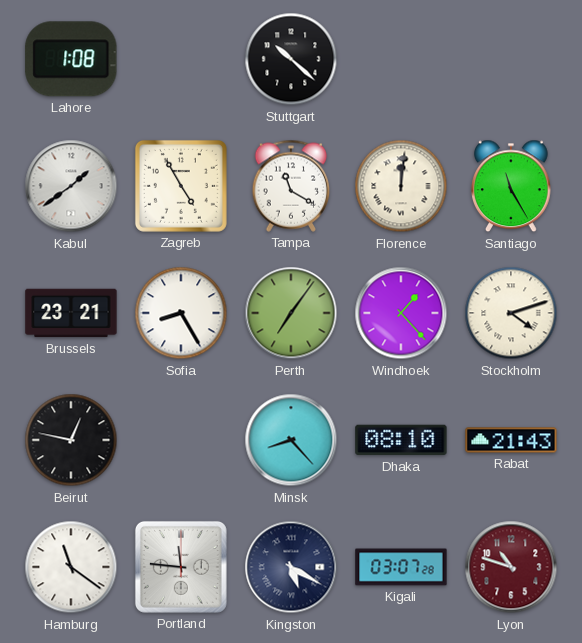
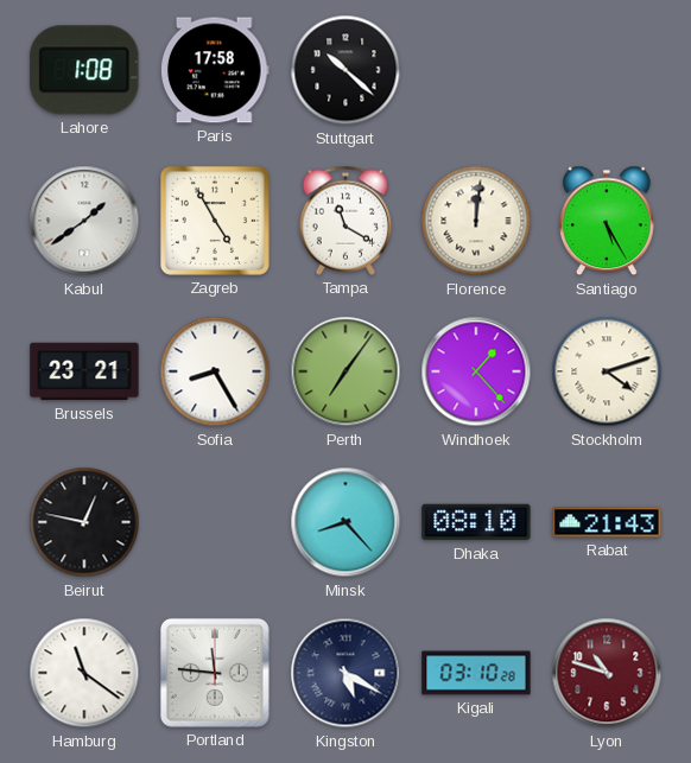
Paris: none -> 17:58 (216, 70)
Santiago: 11:25 -> 5:25 (608, 221)
Kigali: 03:07 -> 03:10 (476, 673)
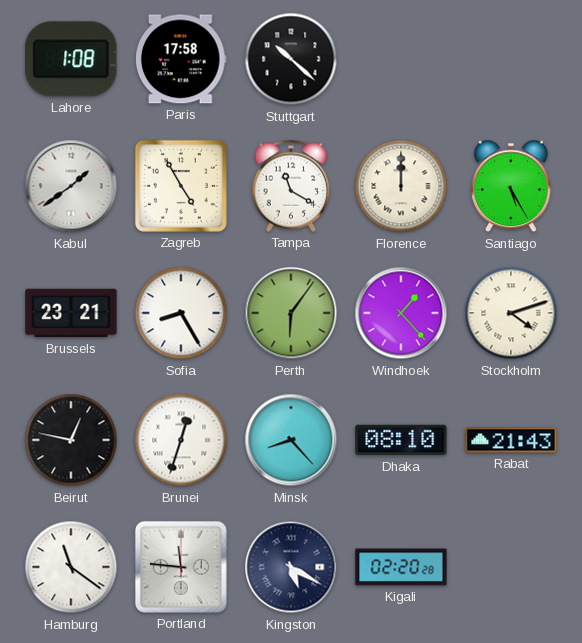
Florence: 12:01 -> 12:00 (401, 186)
Perth: 7:06 -> 6:06 (291, 313)
Brunei: none -> 12:33 (181, 440)
Kigali: 03:10 -> 02:20 (401, 567)
Lyon: 10:48 -> none (607, 673)
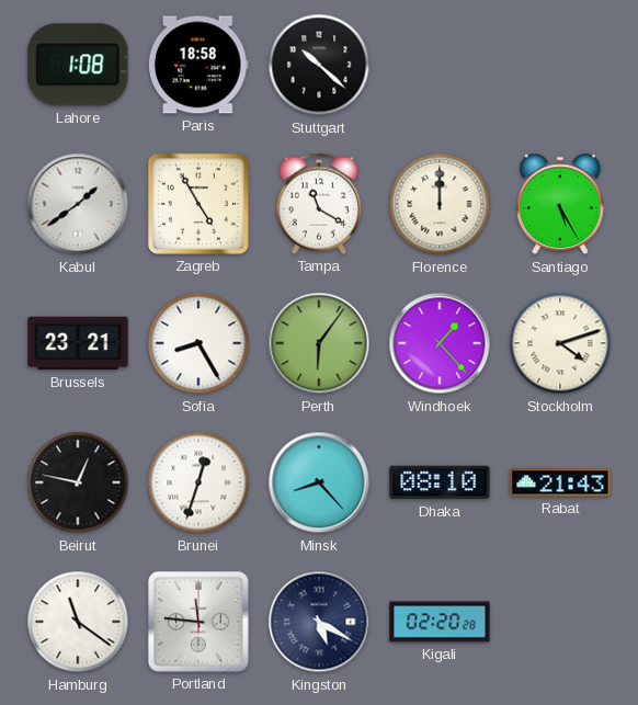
Paris: 17:58 -> 18:58 (200, 65)
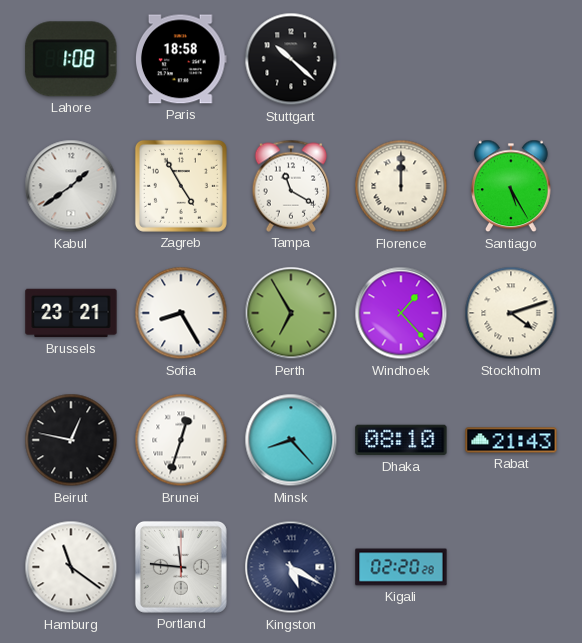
Perth: 6:06 -> 6:55 (291, 313)
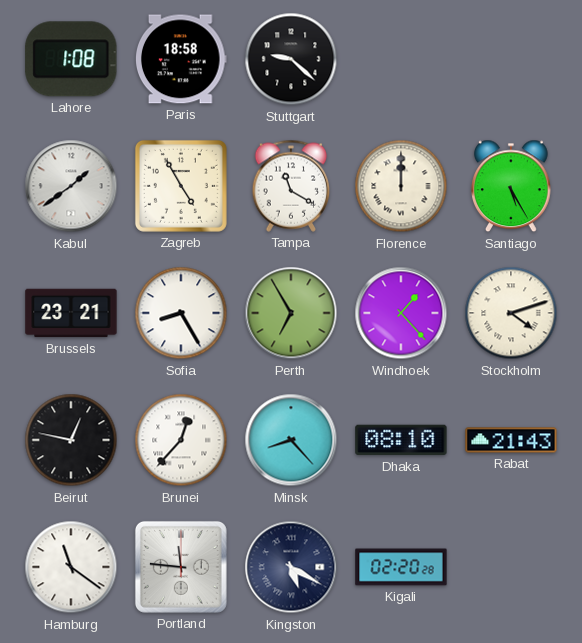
Stuttgart: 10:22 -> 9:22 (291, 59)
Brunei: 12:33 -> 12:37 (181, 440)
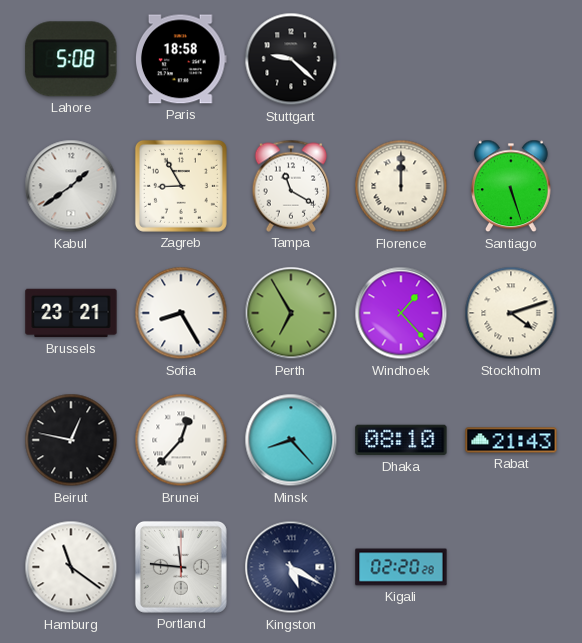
Lahore: 1:08 -> 5:08 (71, 59)
Zagreb: 4:55 -> 8:55 (181, 186)
Santiago: 5:25 -> 5:27 (512, 186)
